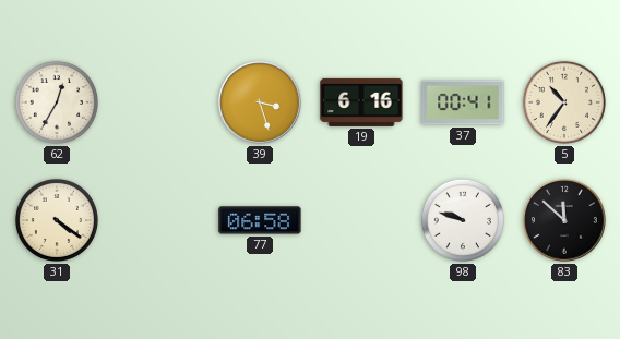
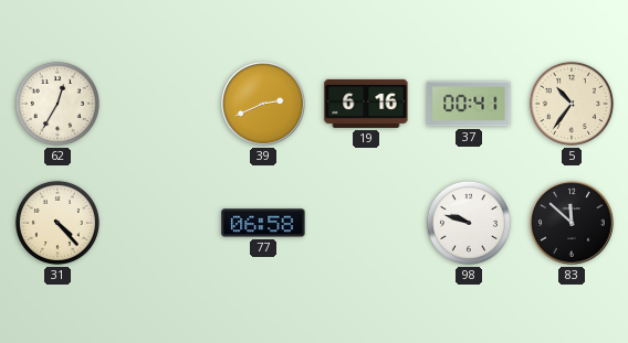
39: 3:27 -> 2:41 (263, 104)
31: 4:21 -> 4:23 (57, 223)
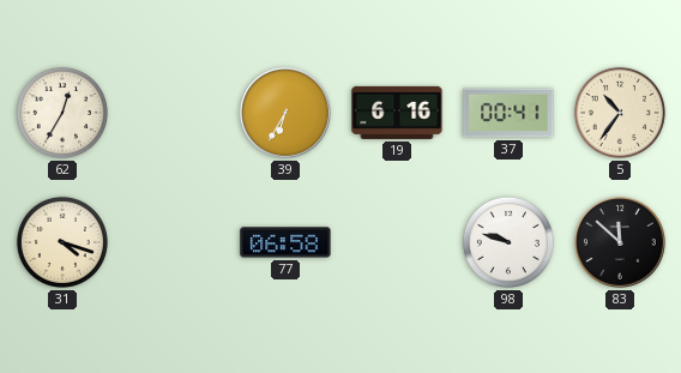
39: 2:41 -> 6:35 (285, 113)
31: 4:23 -> 4:18 (62, 242)
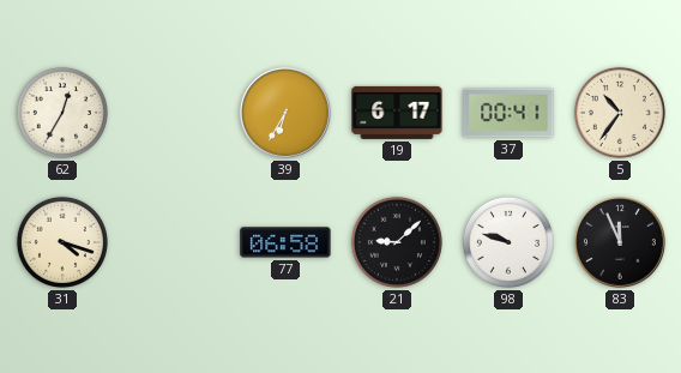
19: 6:16 -> 6:17 (397, 113)
21: none -> 9:08 (397, 242)
83: 11:52 -> 11:56 (620, 242)
